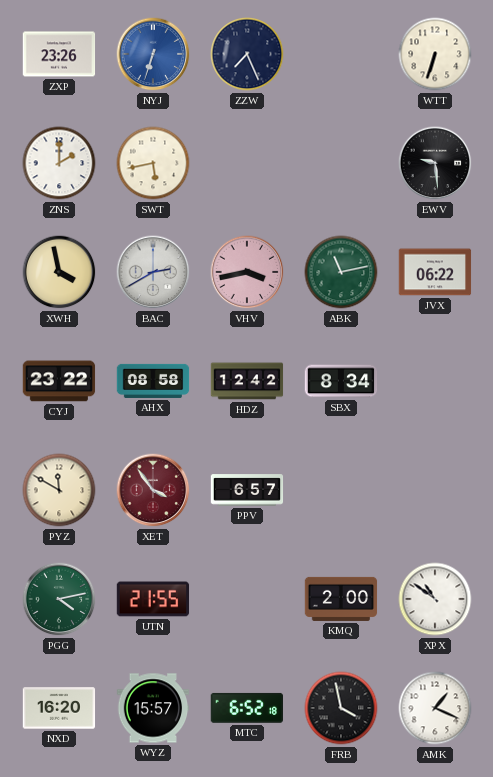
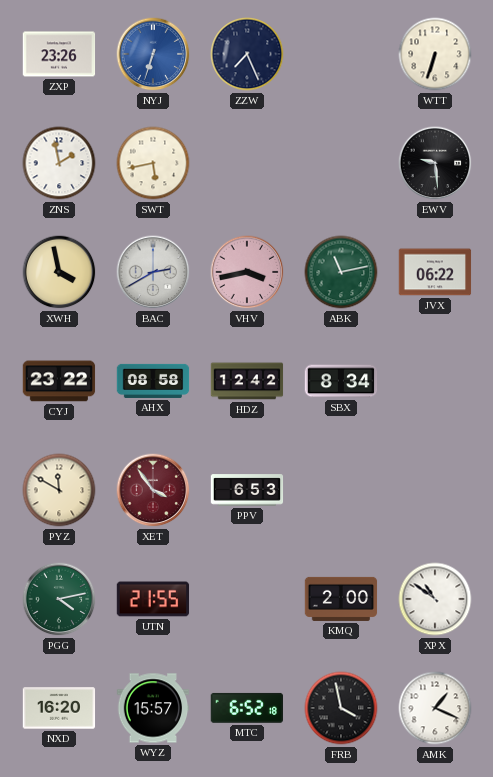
ZNS: 2:00 -> 1:58 (59, 163)
PPV: 6:57 -> 6:53 (247, 490)
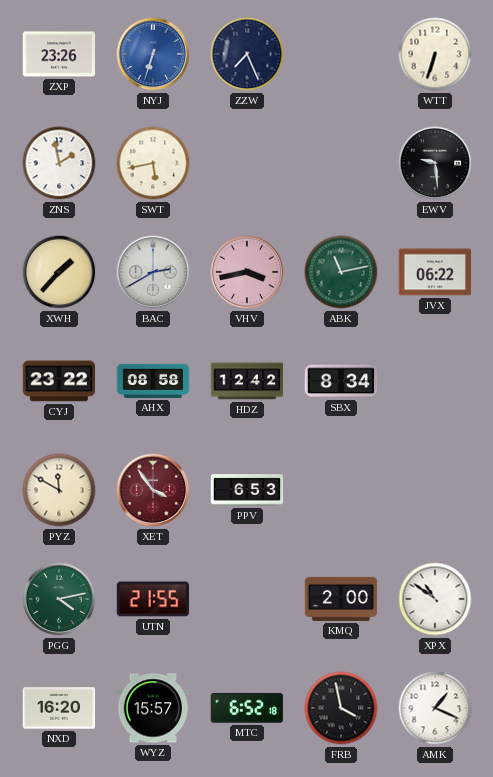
XWH: 3:58 -> 1:37 (59, 272)
